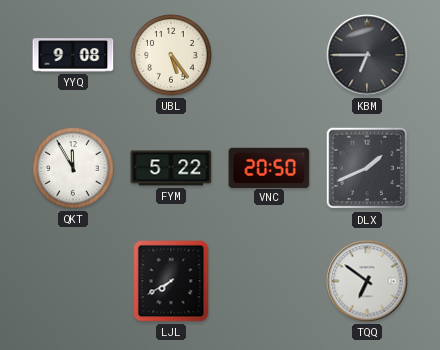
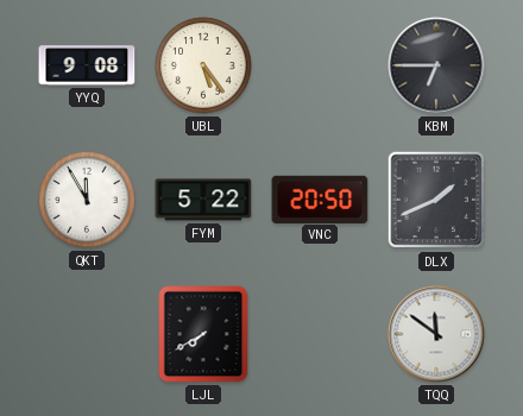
TQQ: 6:51 -> 11:51 (436, 334)
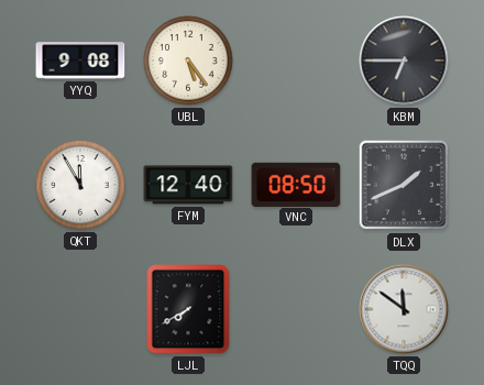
FYM: 5:22 -> 12:40 (188, 185)
VNC: 20:50 -> 08:50 (296, 184)
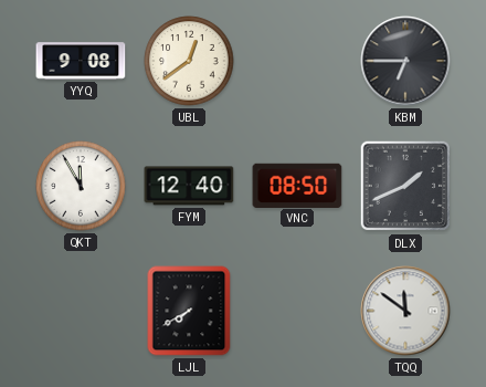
UBL: 5:24 -> 12:39 (189, 61)
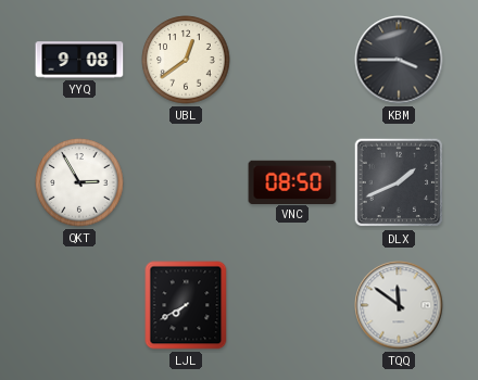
KBM: 6:45 -> 3:45 (399, 60)
QKT: 11:55 -> 2:55 (79, 182)
FYM: 12:40 -> none (189, 186)
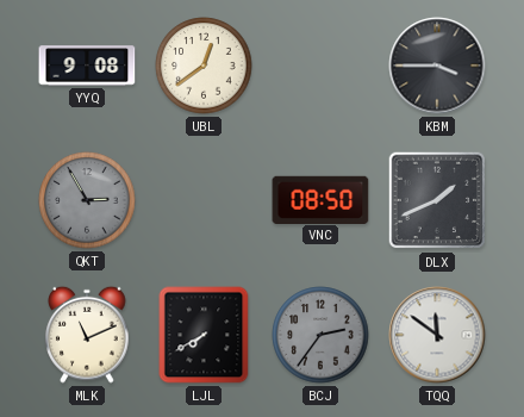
QKT dial: white -> grey (87, 200)
MLK: none -> 11:11 (87, 335)
BCJ: none -> 2:36 (320, 335)
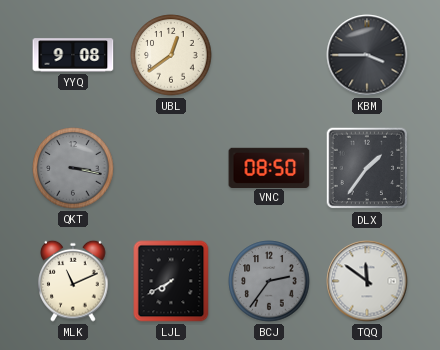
QKT: 2:55 -> 3:17 (73, 168)
DLX: 1:41 -> 1:36 (367, 168)
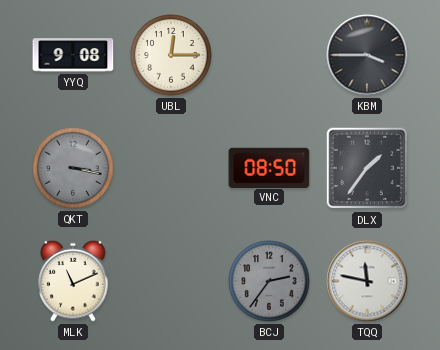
UBL: 12:39 -> 12:15 (171, 55)
LJL: 7:40 -> none (171, 281)
TQQ: 11:51 -> 11:47 (367, 281)
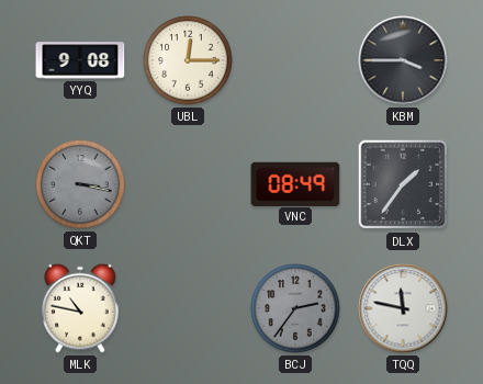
VNC: 08:50 -> 08:49 (295, 183)
MLK: 11:11 -> 10:47 (80, 308)
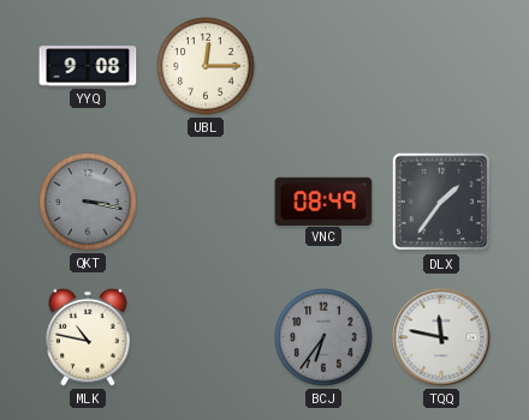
KBM: 3:45 -> none (403, 60)
BCJ: 2:36 -> 6:36 (323, 337)
